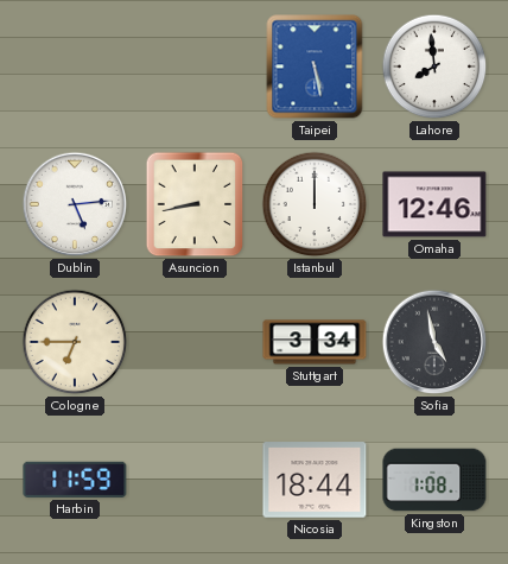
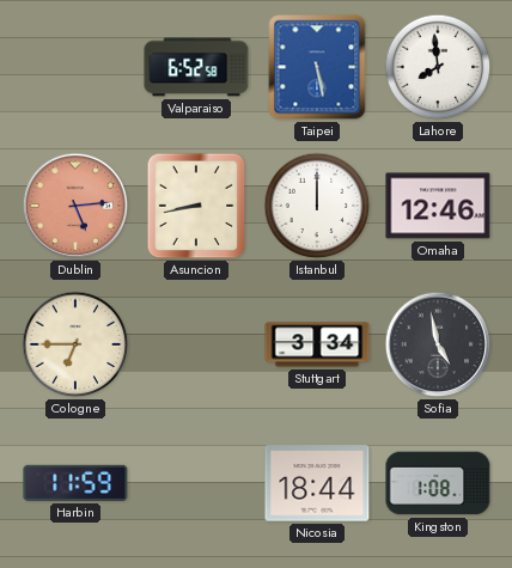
Valparaiso: none -> 6:52 (196, 67)
Dublin dial: white -> salmon (75, 206)
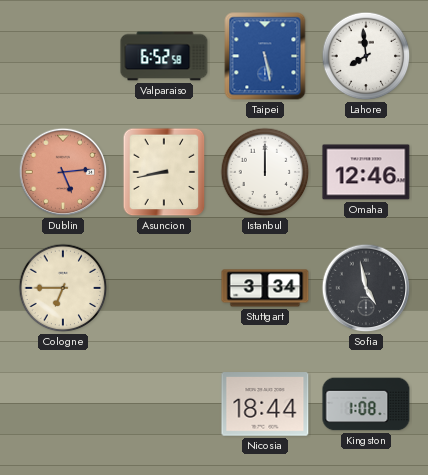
Harbin: 11:59 -> none (75, 483)
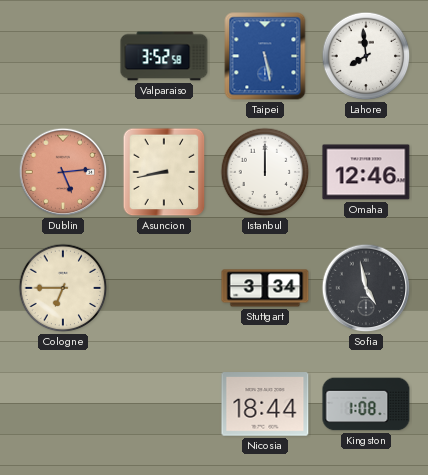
Valparaiso: 6:52 -> 3:52 (164, 56)
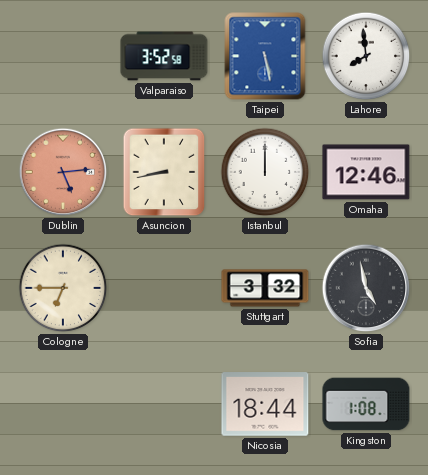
Stuttgart: 3:34 -> 3:32 (265, 288)
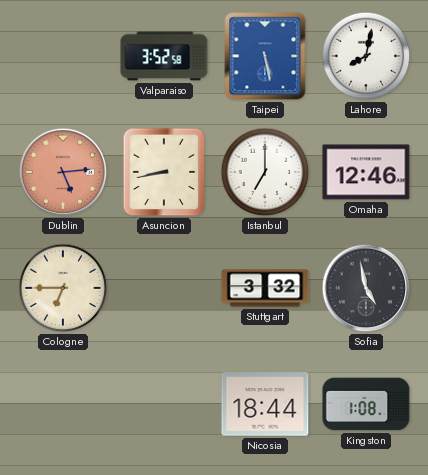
Lahore: 7:59 -> 8:02 (366, 56)
Istanbul: 12:00 -> 7:00 (265, 172)
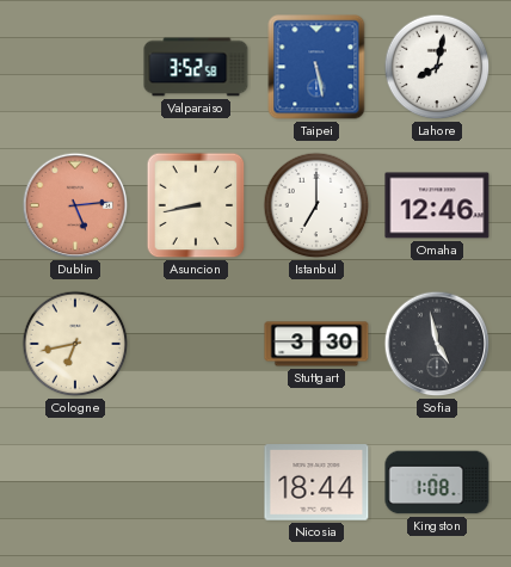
Cologne: 6:45 -> 6:43 (75, 344)
Stuttgart: 3:32 -> 3:30 (316, 344)
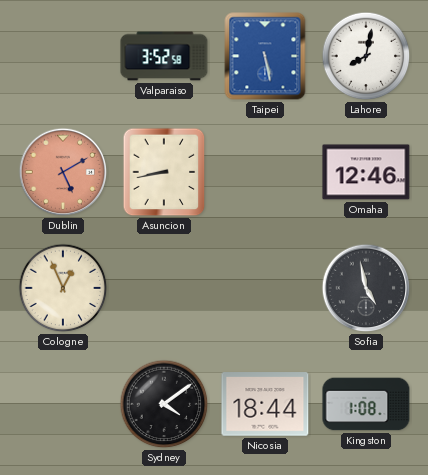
Dublin: 5:14 -> 5:10 (63, 172)
Istanbul: 7:00 -> none (316, 205)
Cologne: 6:43 -> 12:56 (63, 288)
Stuttgart: 3:30 -> none (316, 344)
Sydney: none -> 4:09 (164, 404)
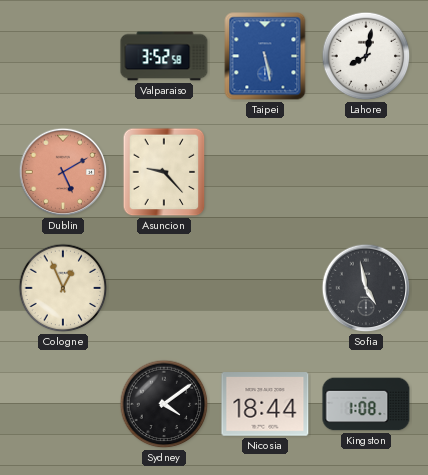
Asuncion: 8:43 -> 9:23 (164, 172)
Omaha: 12:46 -> none (366, 172)
